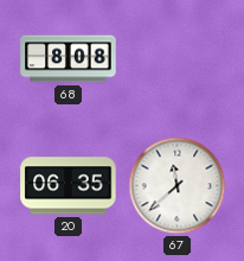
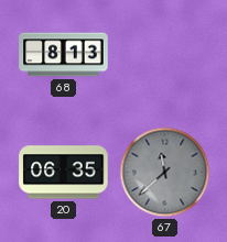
68: 8:08 -> 8:13 (64, 55)
67 dial: white -> grey (165, 173)
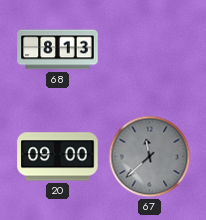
20: 06:35 -> 09:00 (58, 157)
